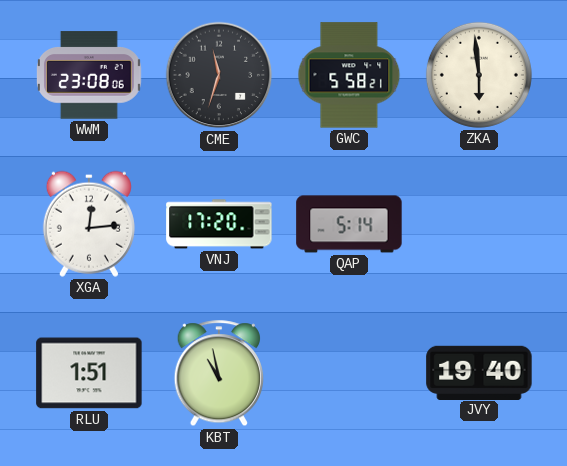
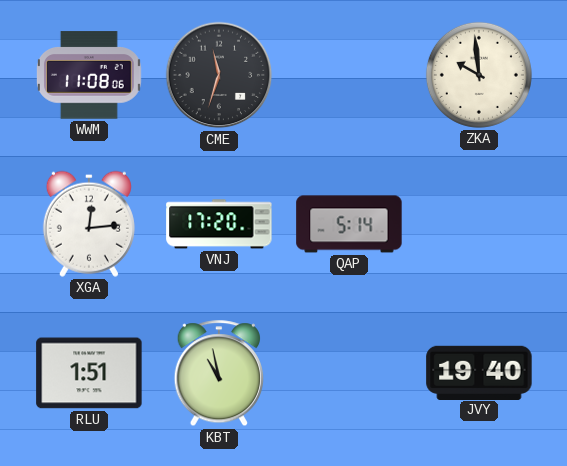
WWM: 23:08 -> 11:08 (89, 75)
GWC: 5:58 -> none (349, 75)
ZKA: 5:59 -> 9:59 (479, 75)
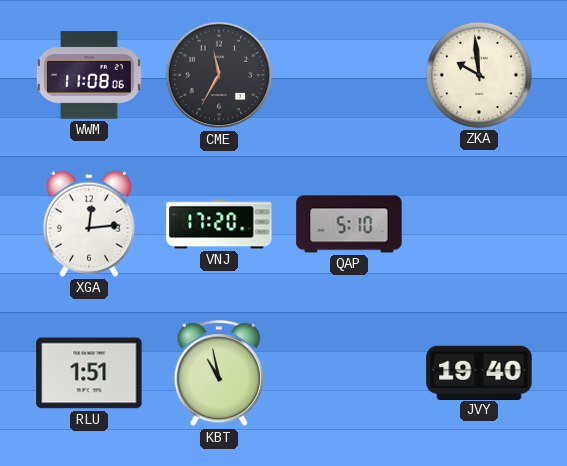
CME: 11:33 -> 11:35 (219, 75)
QAP: 5:14 -> 5:10 (349, 224)
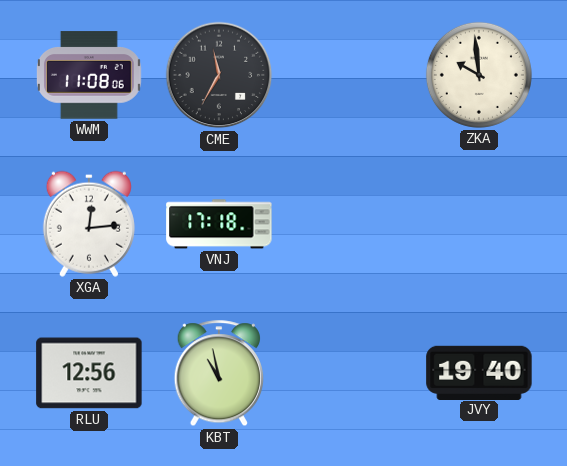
VNJ: 17:20 -> 17:18 (219, 224)
QAP: 5:10 -> none (349, 224)
RLU: 1:51 -> 12:56 (89, 373)
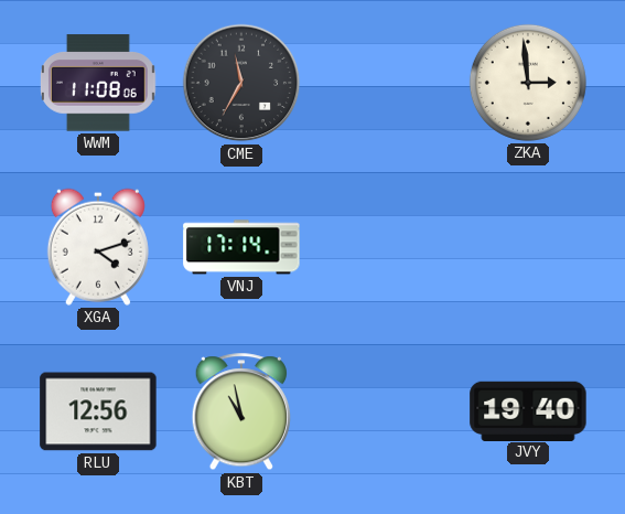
ZKA: 9:59 -> 2:59 (528, 83)
XGA: 12:14 -> 4:12 (98, 247)
VNJ: 17:18 -> 17:14 (241, 247)
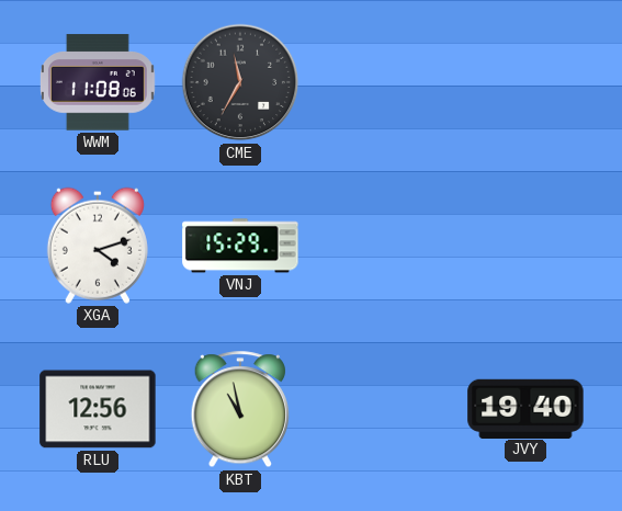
ZKA: 2:59 -> none (528, 83)
VNJ: 17:14 -> 15:29 (240, 246)
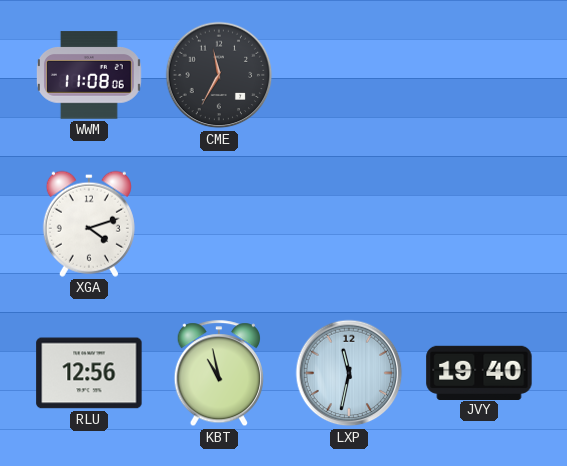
VNJ: 15:29 -> none (240, 246)
LXP: none -> 11:32 (349, 373)
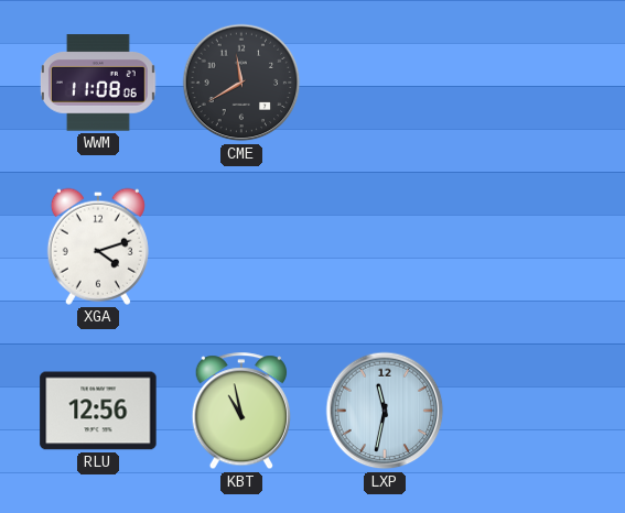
CME: 11:35 -> 11:40 (241, 83)
JVY: 19:40 -> none (479, 372)
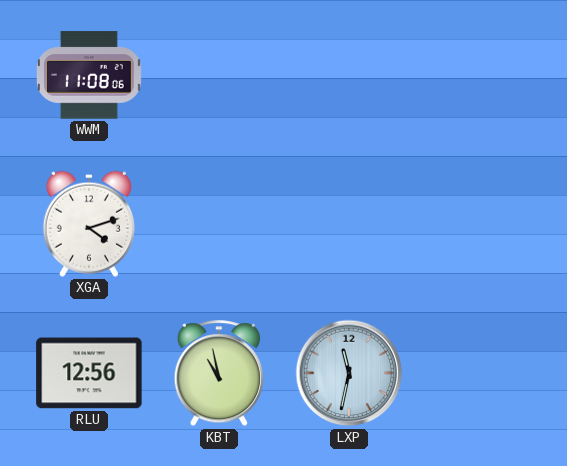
CME: 11:40 -> none (241, 83)
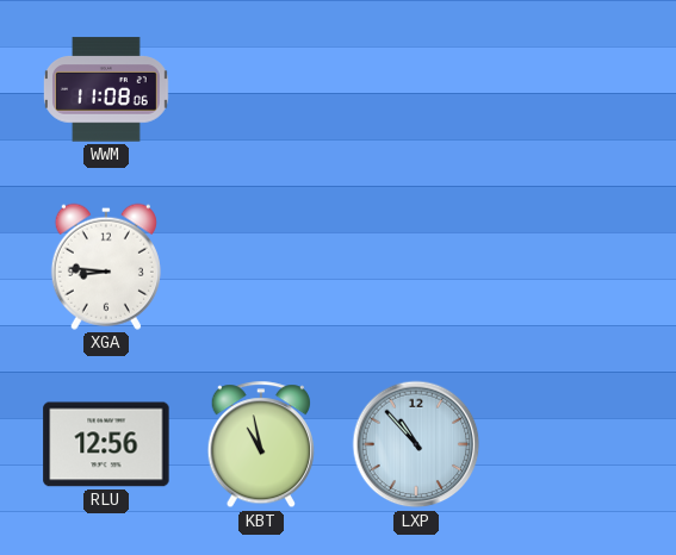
XGA: 4:12 -> 8:46 (106, 267)
LXP: 11:32 -> 10:53 (416, 444)
